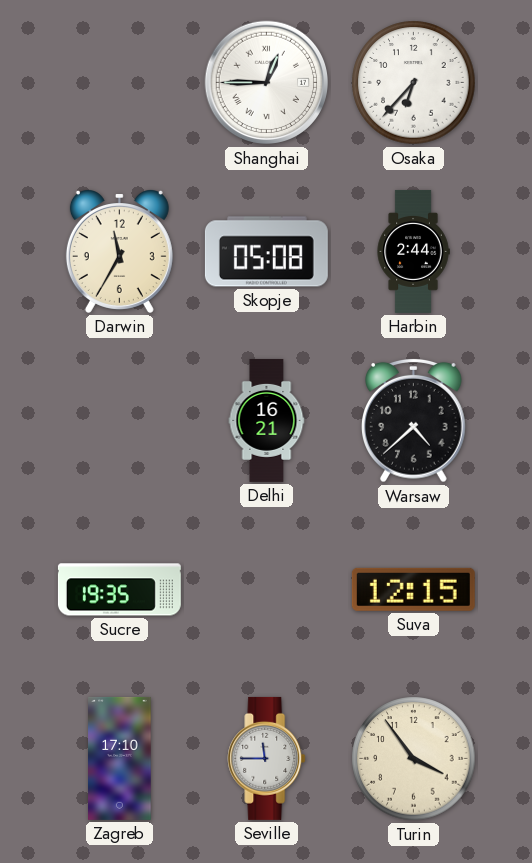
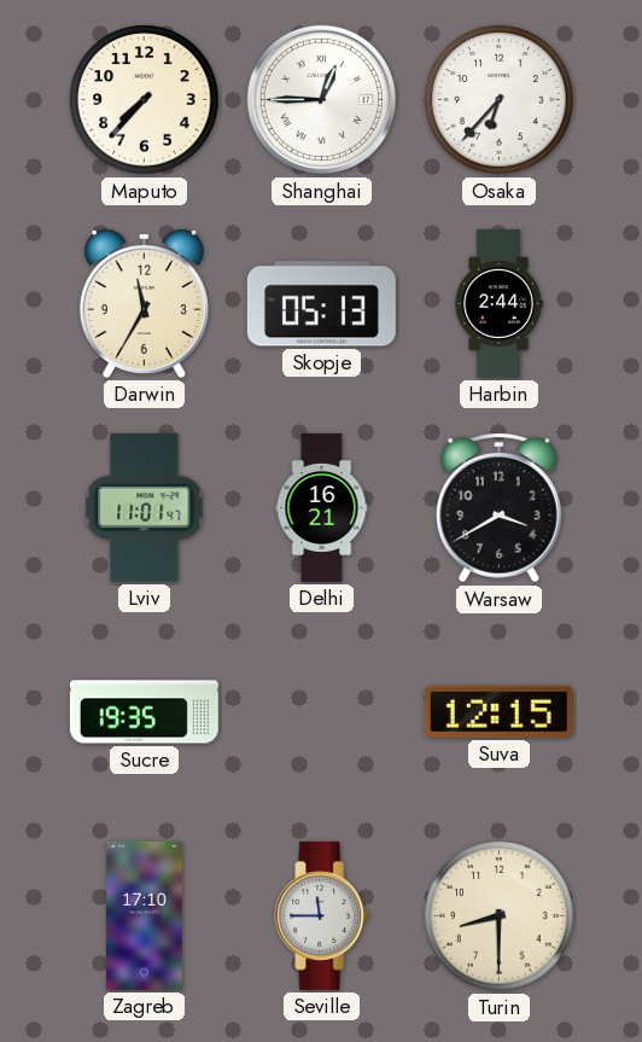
Maputo: none -> 7:37 (145, 100)
Skopje: 05:08 -> 05:13 (321, 304)
Lviv: none -> 11:01 (145, 507)
Warsaw: 4:38 -> 3:40 (500, 507)
Turin: 3:54 -> 8:30 (500, 916)
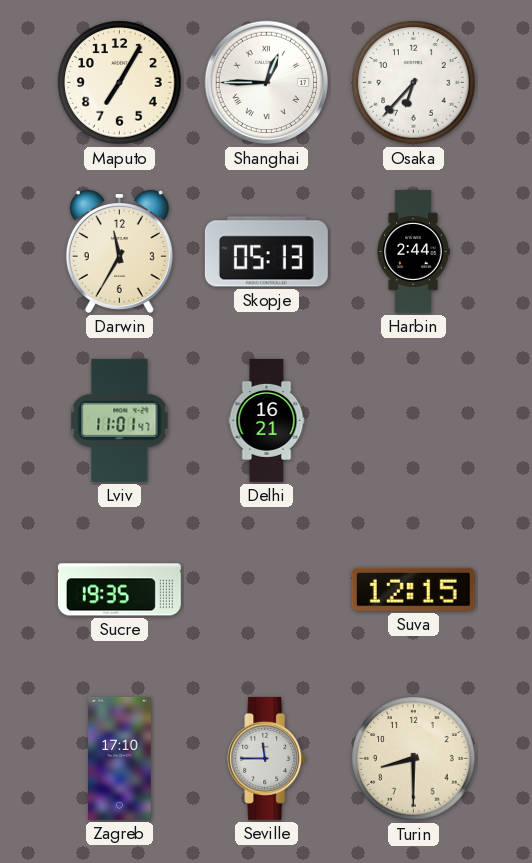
Maputo: 7:37 -> 7:05 (120, 83)
Warsaw: 3:40 -> none (500, 507)
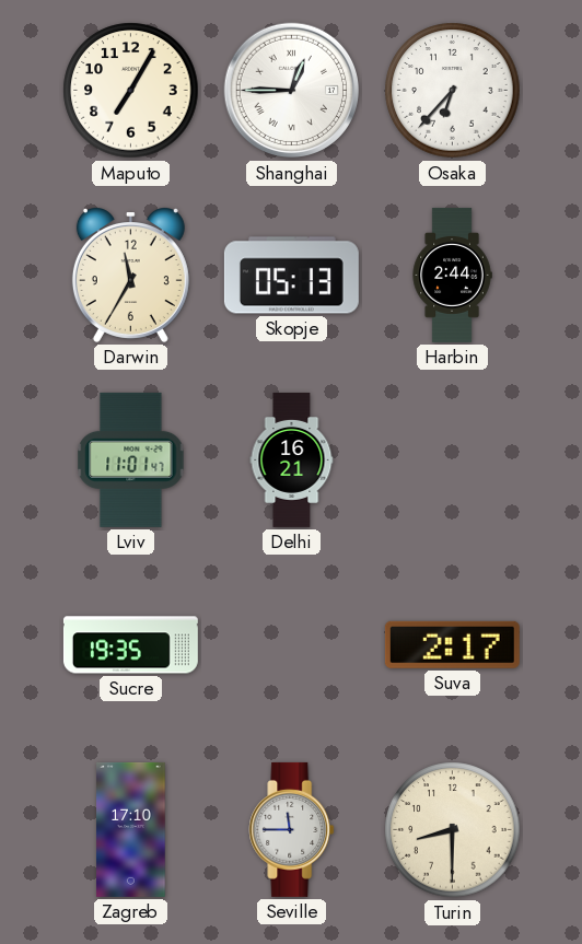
Suva: 12:15 -> 2:17 (452, 644)
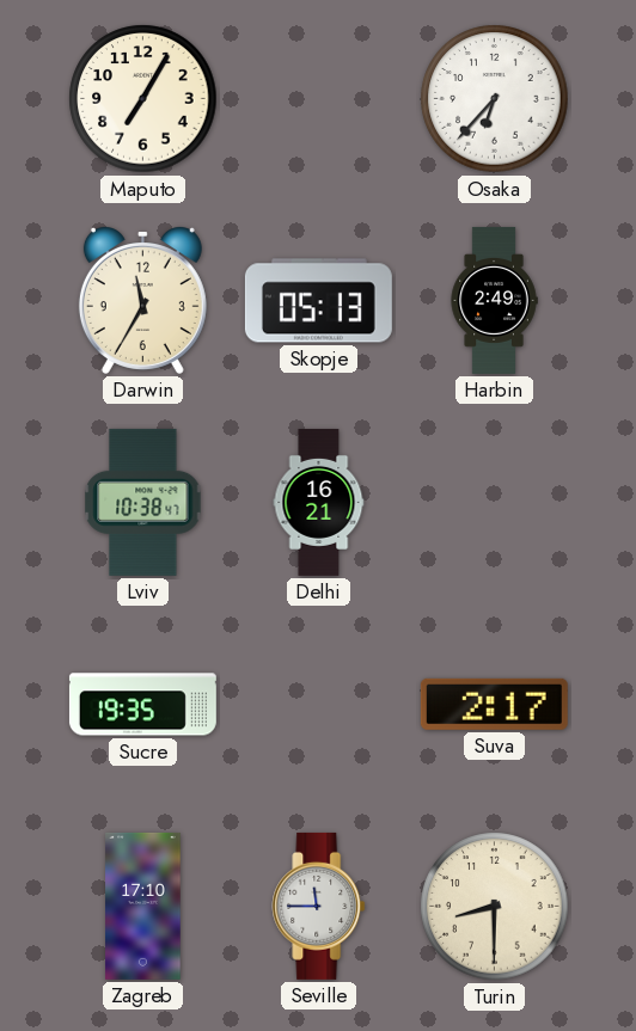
Shanghai: 12:45 -> none (292, 91)
Harbin: 2:44 -> 2:49 (494, 300)
Lviv: 11:01 -> 10:38 (143, 502)
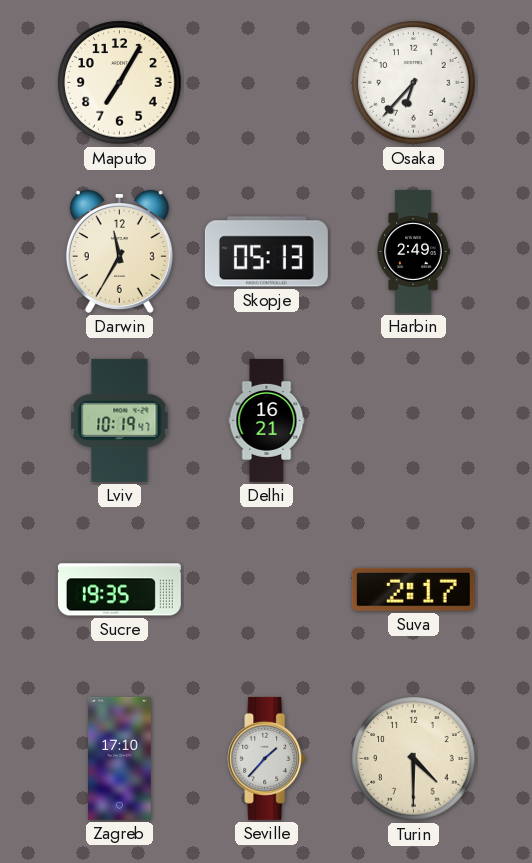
Lviv: 10:38 -> 10:19 (120, 420)
Seville: 11:45 -> 1:37 (267, 758)
Turin: 8:30 -> 4:30 (414, 759)
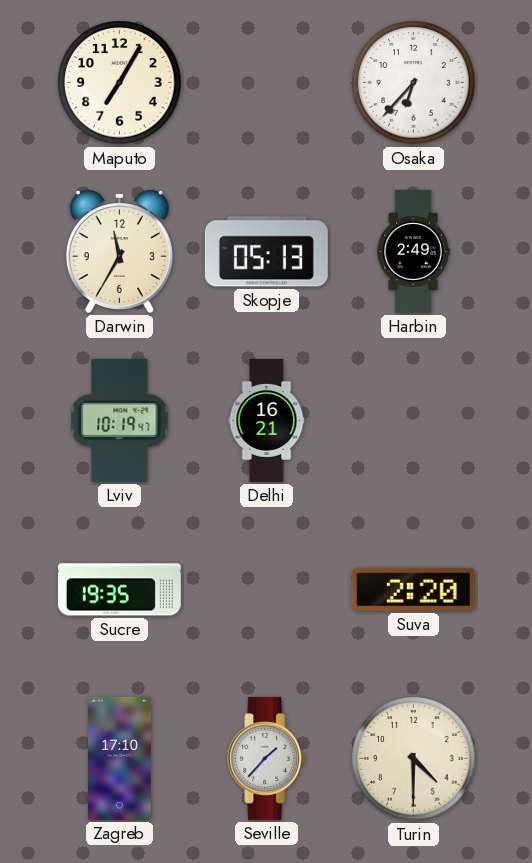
Suva: 2:17 -> 2:20 (413, 589)
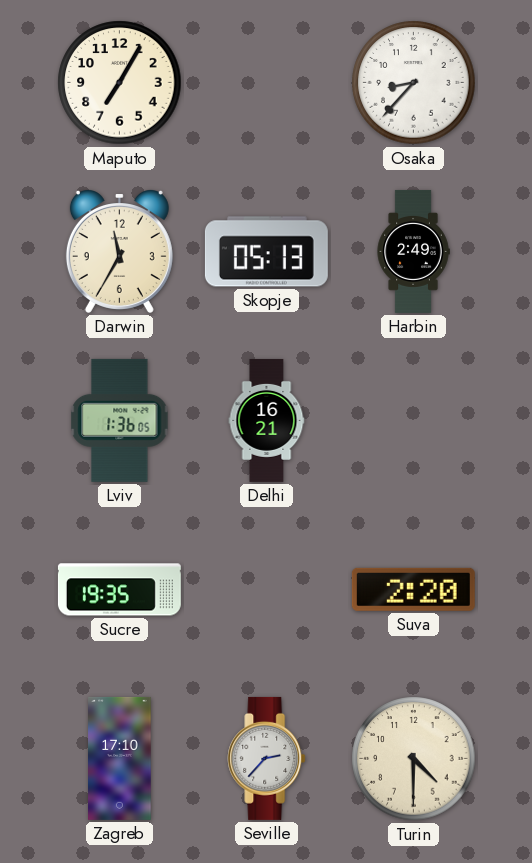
Osaka: 6:37 -> 8:37 (414, 83)
Lviv: 10:19 -> 1:36 (120, 420)
Seville: 1:37 -> 2:37 (267, 758)
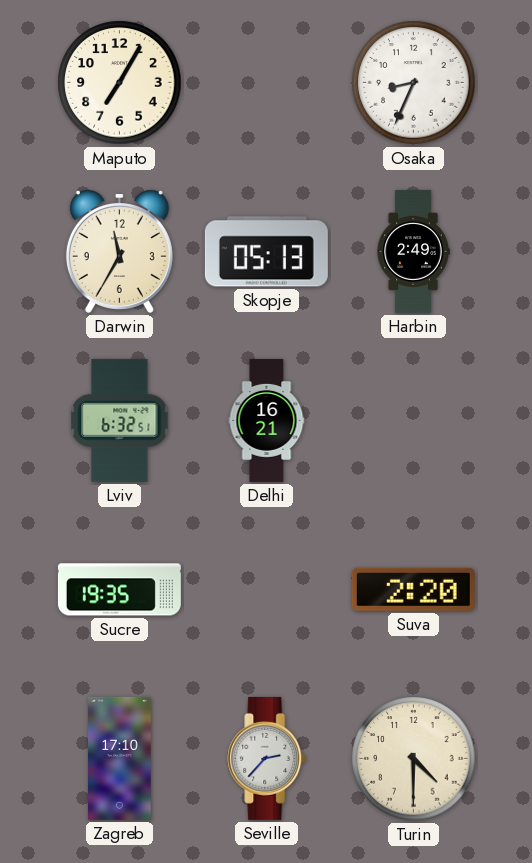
Osaka: 8:37 -> 8:34 (414, 83)
Lviv: 1:36 -> 6:32 (120, 420)
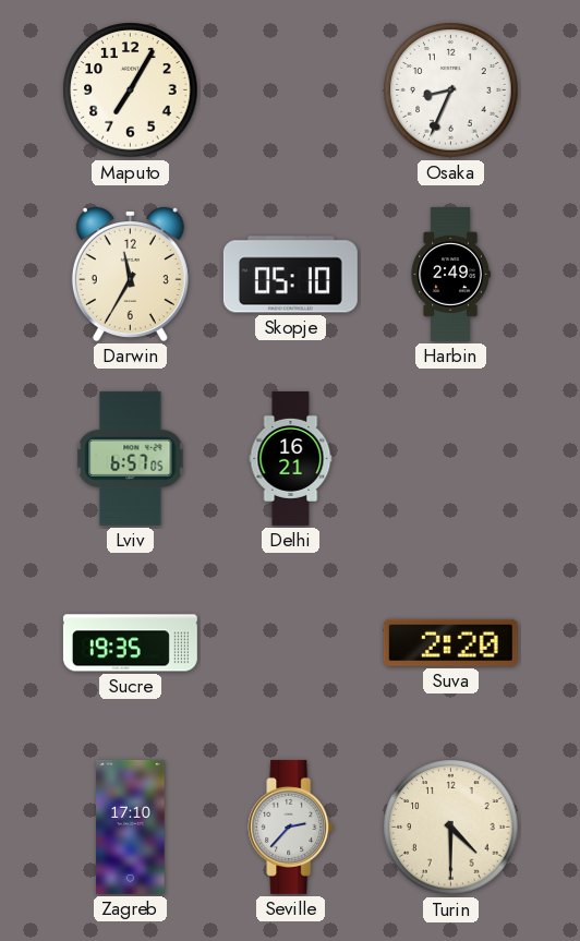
Skopje: 05:13 -> 05:10 (290, 275)
Lviv: 6:32 -> 6:57 (131, 458)
